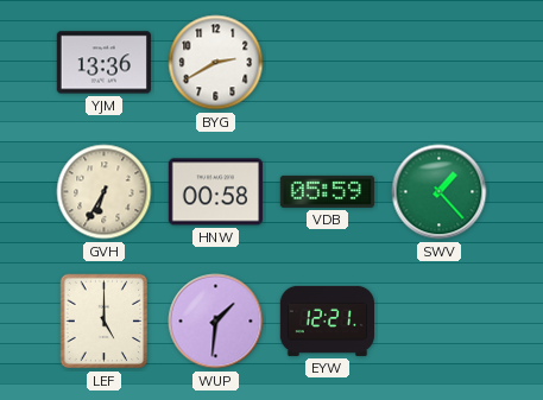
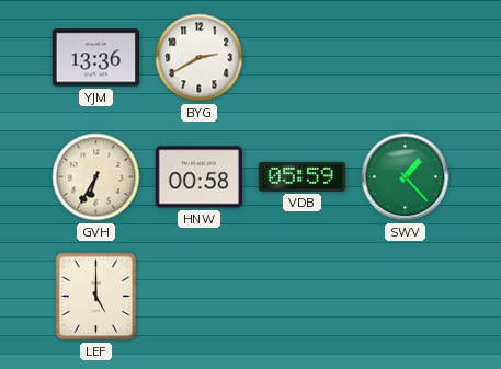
WUP: 1:31 -> none (216, 322)
EYW: 12:21 -> none (327, 320)
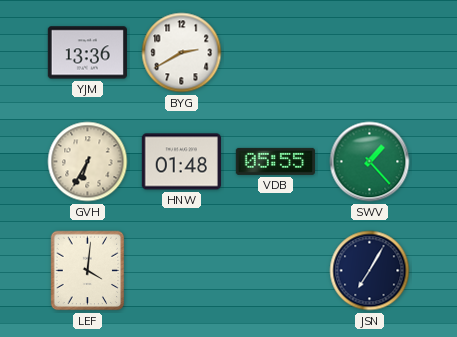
HNW: 00:58 -> 01:48 (181, 162)
VDB: 05:59 -> 05:55 (275, 161)
LEF: 5:00 -> 4:01 (88, 271)
JSN: none -> 7:05 (370, 271)
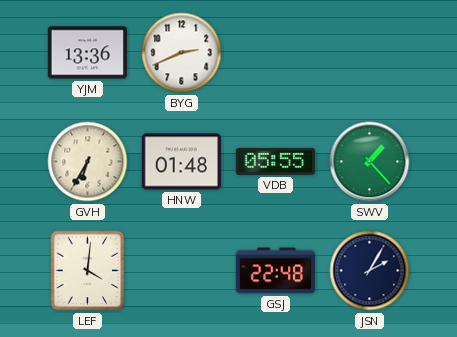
BYG: 2:40 -> 2:41 (182, 53)
GSJ: none -> 22:48 (275, 271)
JSN: 7:05 -> 2:05 (370, 271)
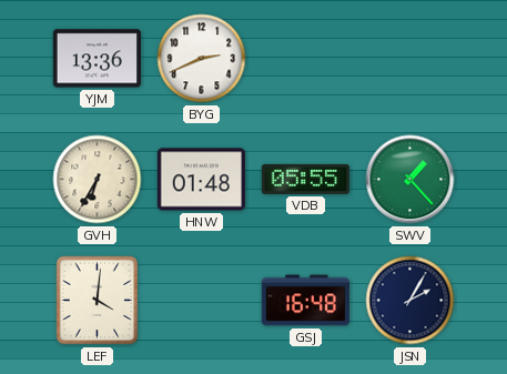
GSJ: 22:48 -> 16:48 (305, 301)
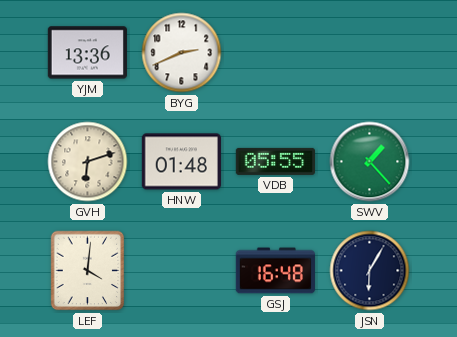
GVH: 6:35 -> 6:12 (88, 162)
JSN: 2:05 -> 6:05 (370, 271)
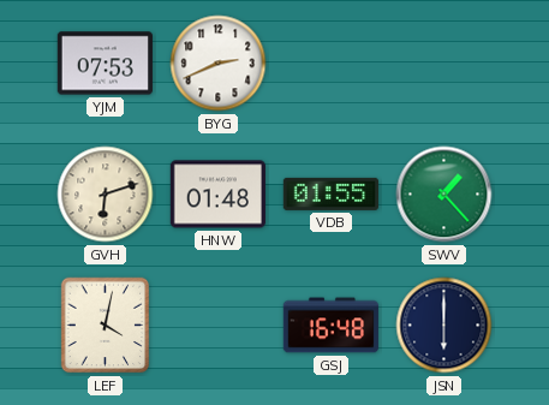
YJM: 13:36 -> 07:53 (105, 64)
VDB: 05:55 -> 01:55 (330, 193)
LEF: 4:01 -> 4:02 (106, 326)
JSN: 6:05 -> 6:00 (444, 326)
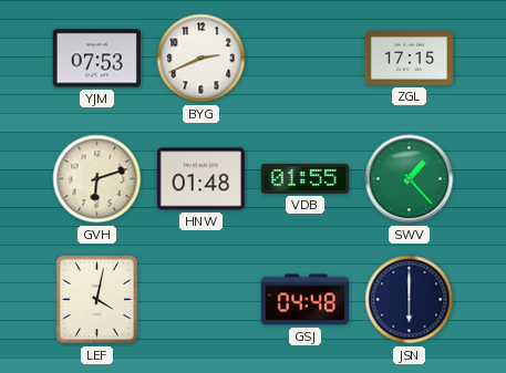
ZGL: none -> 17:15 (409, 59)
GSJ: 16:48 -> 04:48 (304, 300)
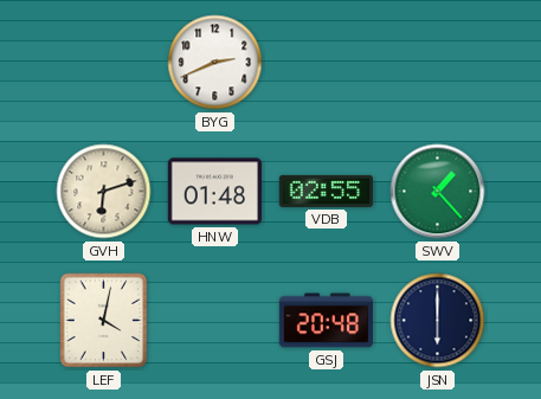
YJM: 07:53 -> none (96, 59)
ZGL: 17:15 -> none (409, 59)
VDB: 01:55 -> 02:55 (326, 191)
GSJ: 04:48 -> 20:48 (326, 321)
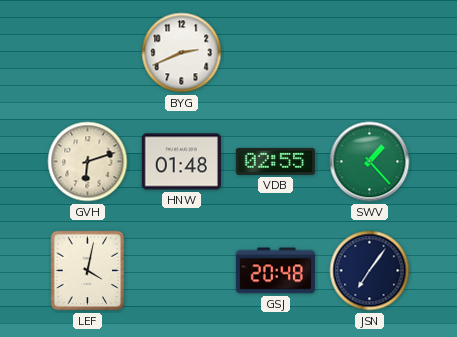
JSN: 6:00 -> 7:06 (370, 271)
